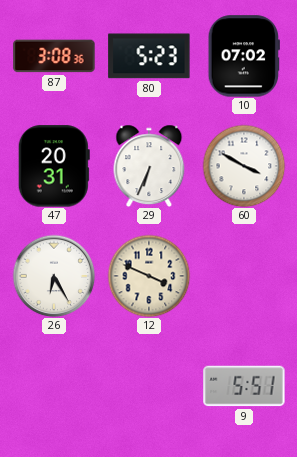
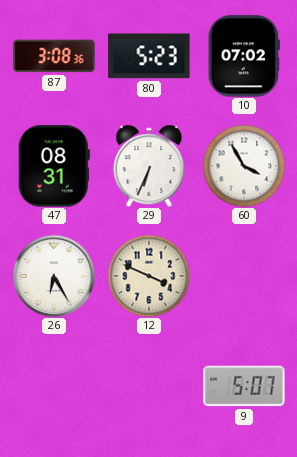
47: 20:31 -> 08:31 (54, 166)
60: 3:50 -> 3:55 (244, 166)
9: 5:51 -> 5:07 (244, 386)
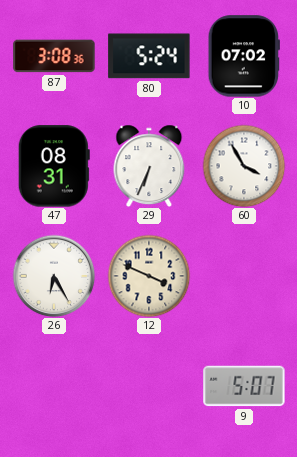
80: 5:23 -> 5:24 (149, 56)
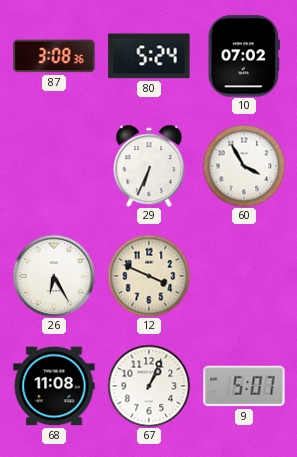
47: 08:31 -> none (54, 166)
68: none -> 11:08 (54, 386)
67: none -> 1:04 (149, 386)
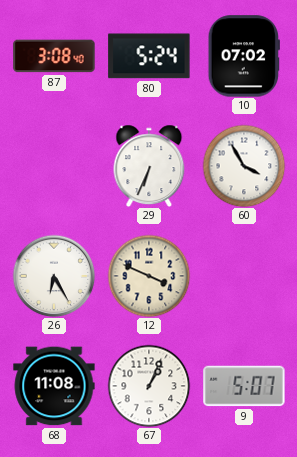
87: 3:08:36 -> 3:08:40 (54, 56)
